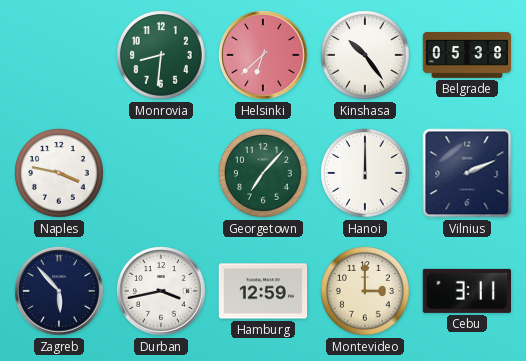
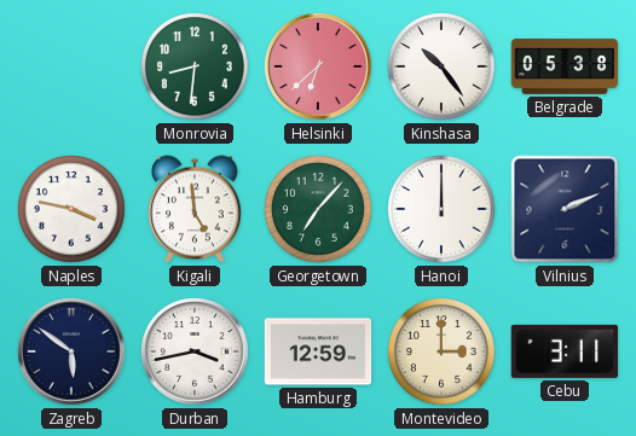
Kigali: none -> 4:59 (195, 209)
Zagreb: 5:53 -> 5:51 (71, 351)
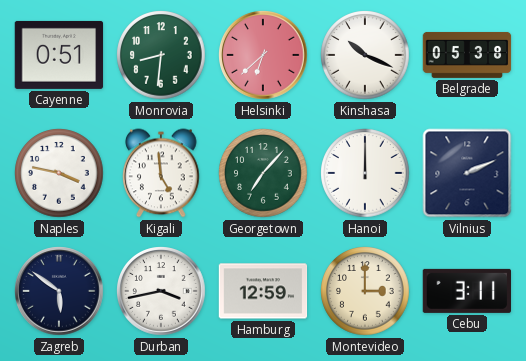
Cayenne: none -> 0:51 (59, 55)
Kinshasa: 10:24 -> 10:19 (365, 55)
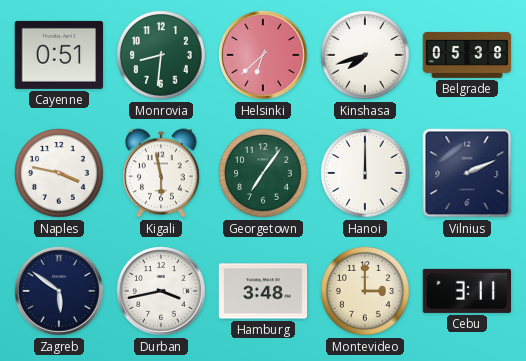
Kinshasa: 10:19 -> 7:42 (365, 55)
Kigali: 4:59 -> 5:58 (161, 173)
Georgetown: 7:07 -> 7:06 (263, 173)
Hamburg: 12:59 -> 3:48 (263, 291)
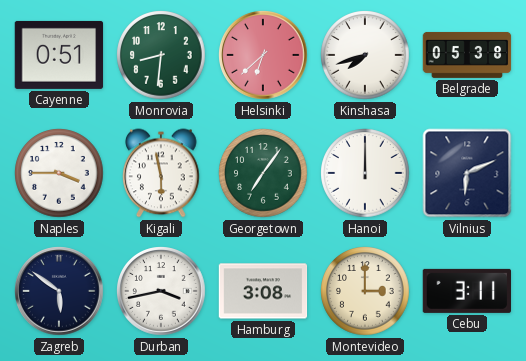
Naples: 3:47 -> 3:45 (59, 173)
Vilnius: 2:11 -> 6:11 (467, 173)
Hamburg: 3:48 -> 3:08 (263, 291)
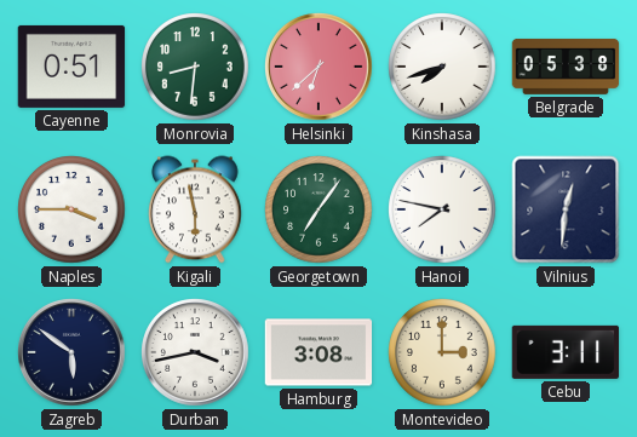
Hanoi: 12:00 -> 7:47 (442, 209)
Vilnius: 6:11 -> 12:31 (566, 209)
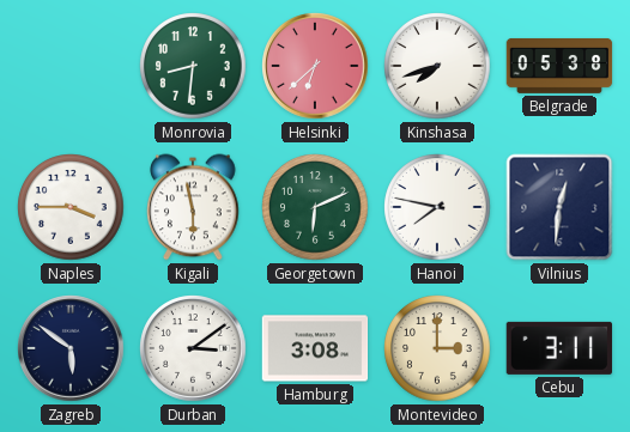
Cayenne: 0:51 -> none (71, 67)
Georgetown: 7:06 -> 6:11 (315, 207)
Durban: 3:43 -> 3:09 (193, 348)
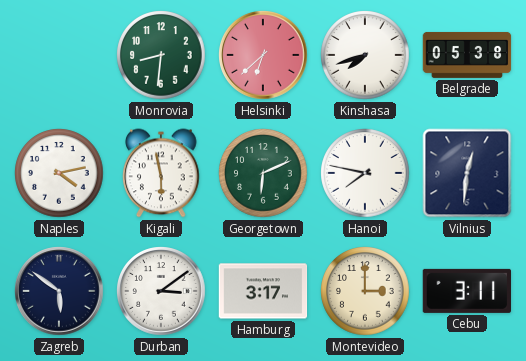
Naples: 3:45 -> 4:13 (59, 173)
Hamburg: 3:08 -> 3:17 (263, 291)
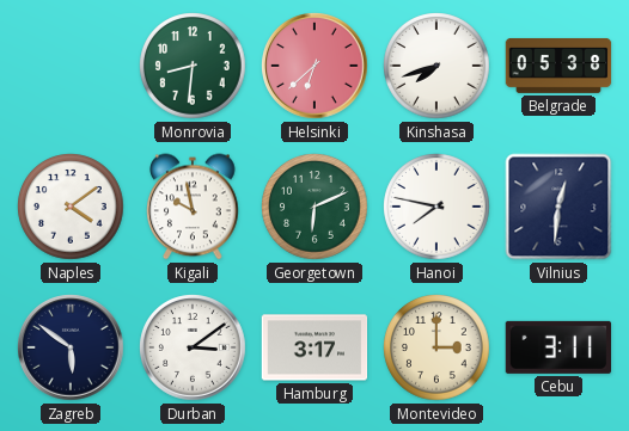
Naples: 4:13 -> 4:09 (71, 207)
Kigali: 5:58 -> 9:58 (193, 207)
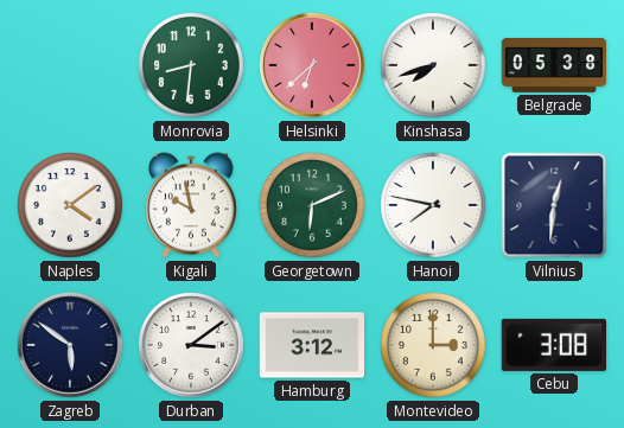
Hamburg: 3:17 -> 3:12 (312, 345)
Cebu: 3:11 -> 3:08 (553, 345)
